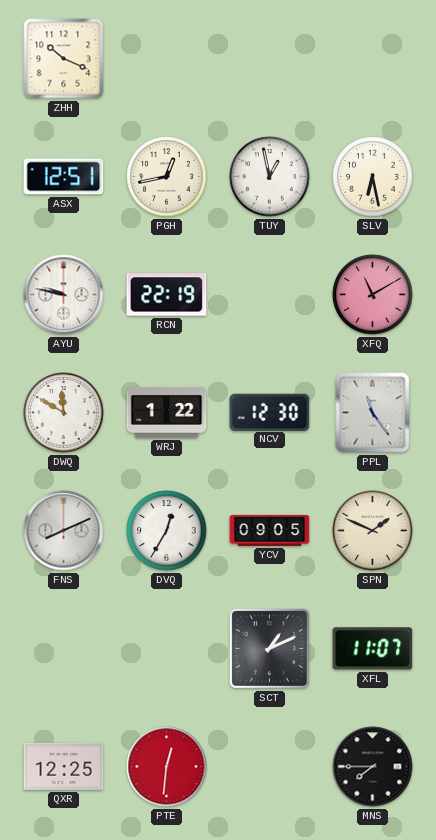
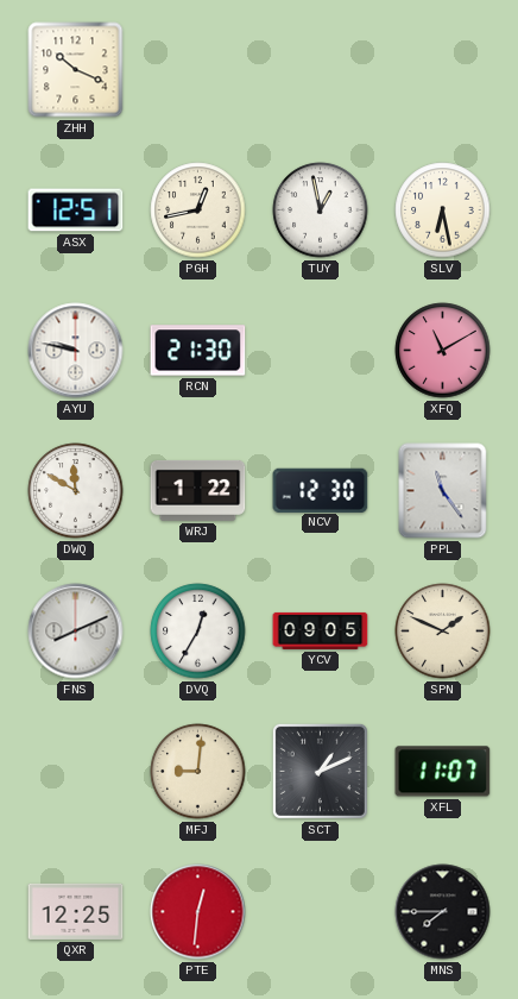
RCN: 22:19 -> 21:30 (198, 351)
MFJ: none -> 9:01 (198, 772)
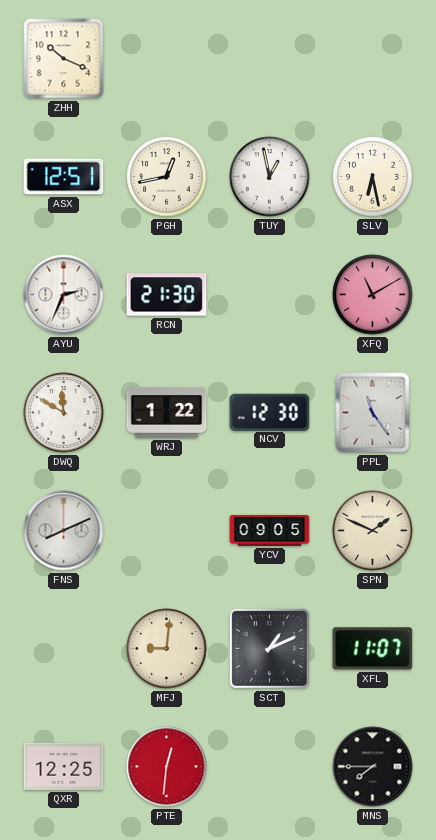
AYU: 9:47 -> 2:34 (64, 295)
DVQ: 12:35 -> none (198, 632)
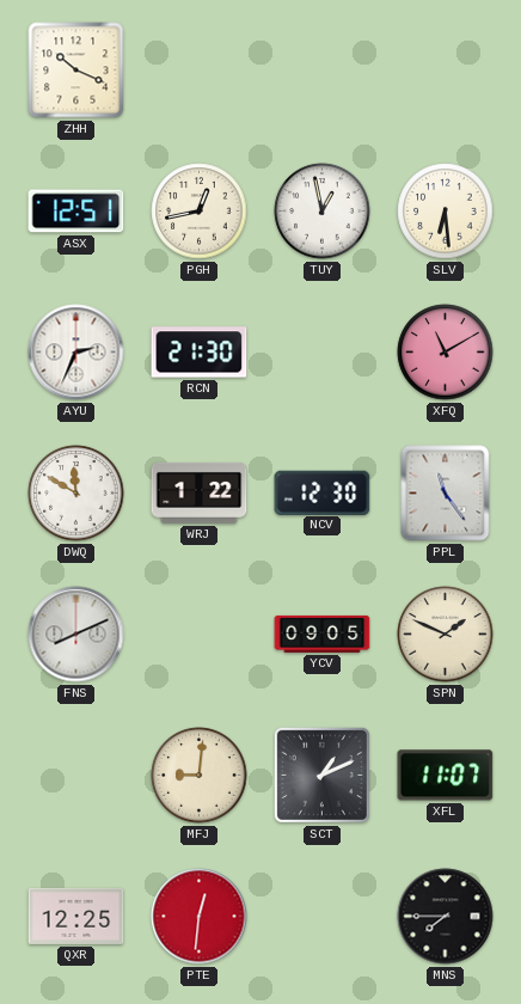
SLV: 6:28 -> 6:29 (446, 212)
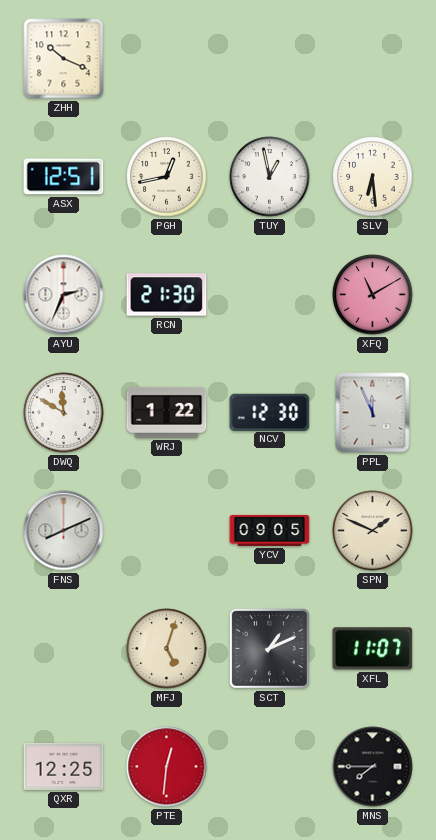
PPL: 11:24 -> 11:56 (373, 413)
MFJ: 9:01 -> 5:03 (167, 649)
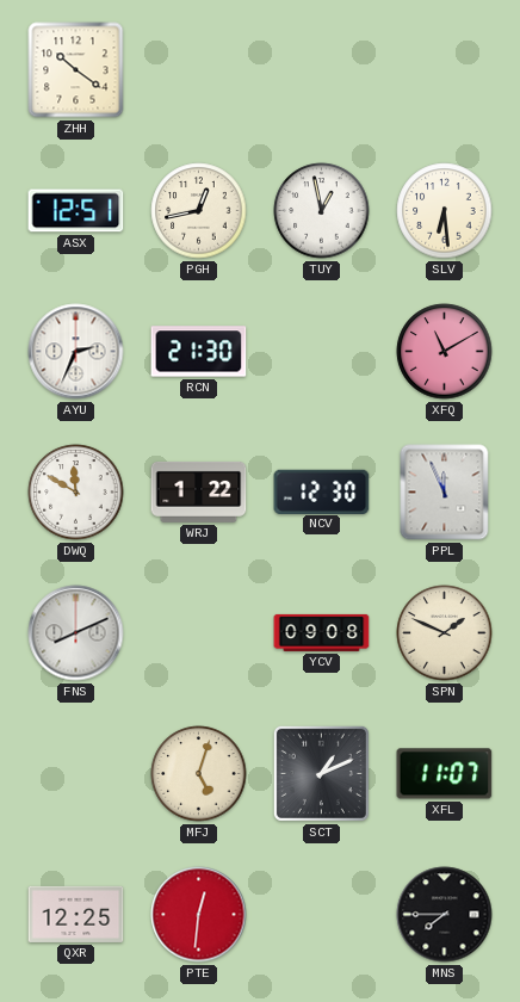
ZHH: 10:19 -> 10:21 (76, 70)
YCV: 09:05 -> 09:08 (322, 632)
